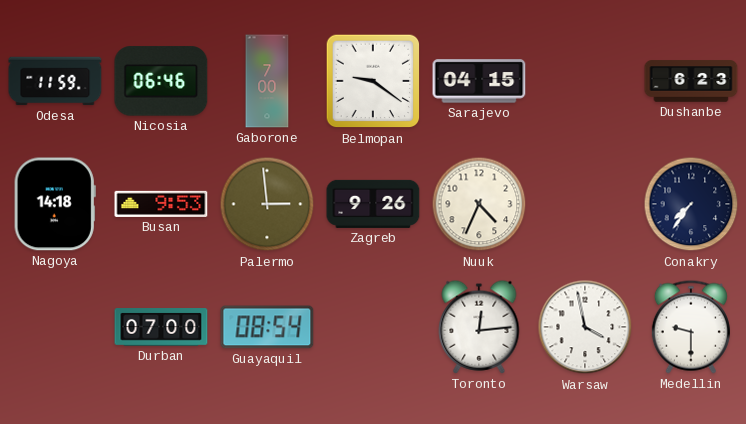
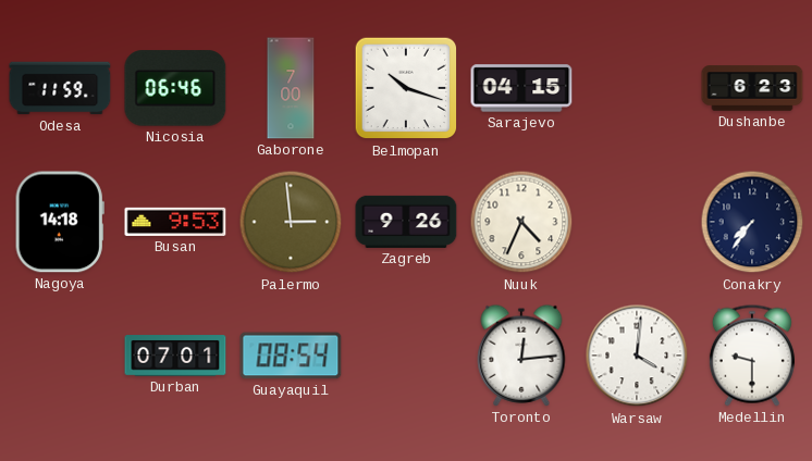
Belmopan: 9:21 -> 10:18 (406, 88)
Durban: 07:00 -> 07:01 (175, 356)
Warsaw: 3:58 -> 4:01 (637, 356)
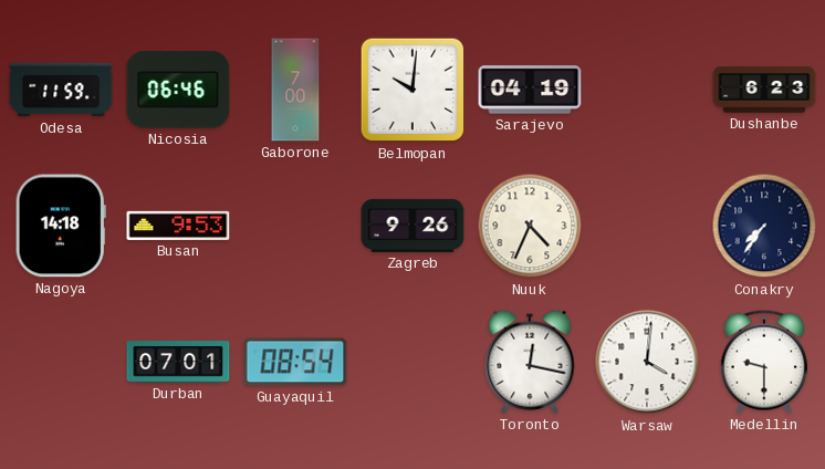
Belmopan: 10:18 -> 10:01 (412, 90)
Sarajevo: 04:15 -> 04:19 (530, 90)
Palermo: 2:59 -> none (291, 222)
Toronto: 12:14 -> 12:17 (530, 362)
